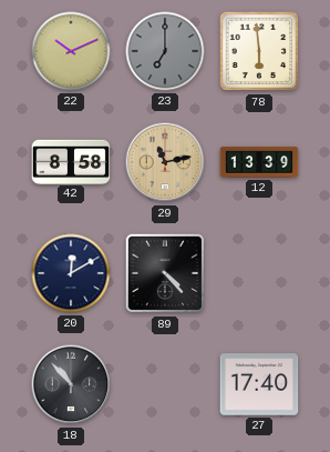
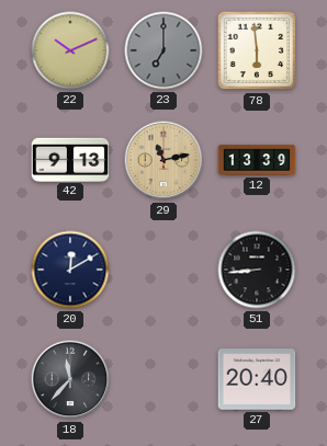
42: 8:58 -> 9:13 (70, 159)
89: 4:23 -> none (165, 273)
51: none -> 8:44 (257, 270)
18: 10:53 -> 11:37 (70, 379)
27: 17:40 -> 20:40 (257, 379)
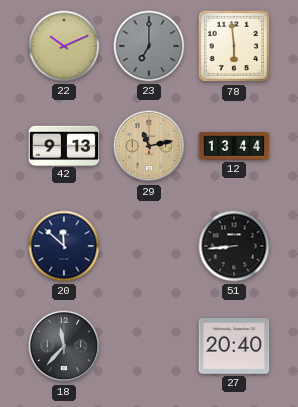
12: 13:39 -> 13:44 (234, 146)
20: 12:10 -> 11:52 (64, 246)
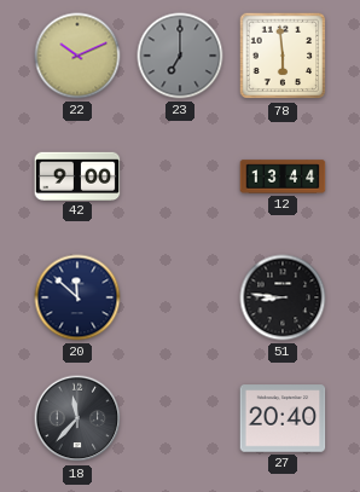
42: 9:13 -> 9:00 (77, 175)
29: 11:13 -> none (149, 146)
51: 8:44 -> 8:46 (283, 297)
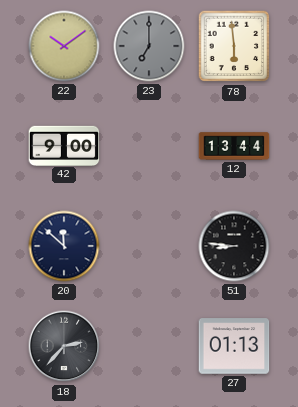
22: 10:11 -> 10:09 (64, 46)
18: 11:37 -> 2:37 (64, 346)
27: 20:40 -> 01:13 (234, 346)
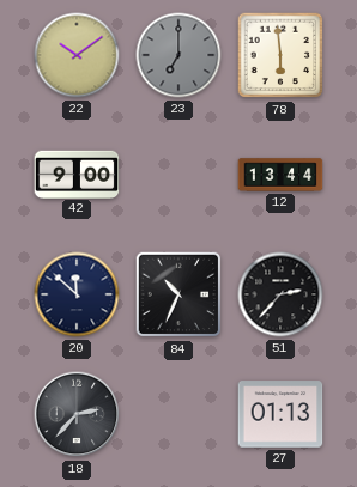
84: none -> 10:34 (179, 294)
51: 8:46 -> 2:37 (280, 294)
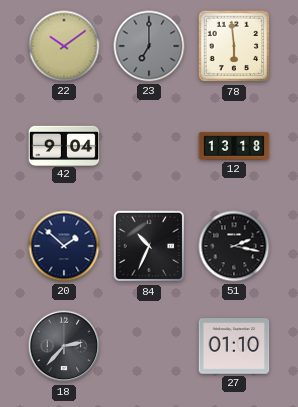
42: 9:00 -> 9:04 (64, 145)
12: 13:44 -> 13:18 (234, 146)
20: 11:52 -> 1:52 (64, 246)
51: 2:37 -> 2:17 (234, 246)
27: 01:13 -> 01:10 (234, 346)
